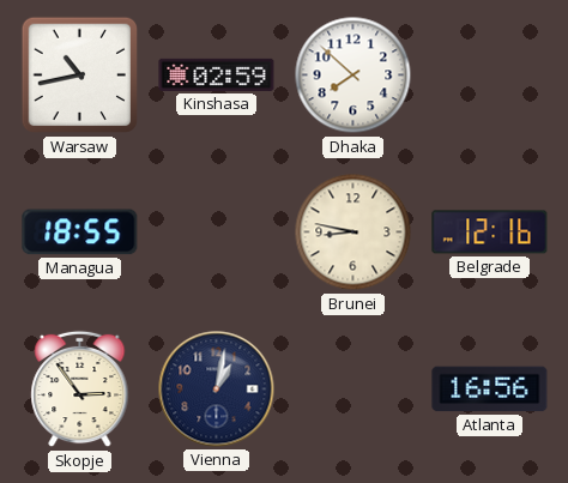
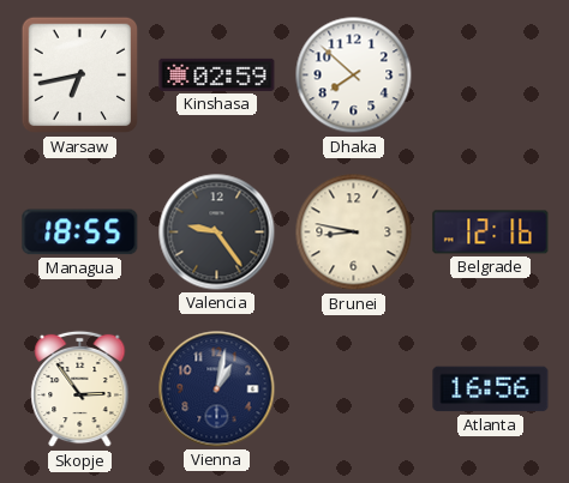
Warsaw: 10:43 -> 6:43 (80, 76)
Valencia: none -> 9:24 (217, 233)
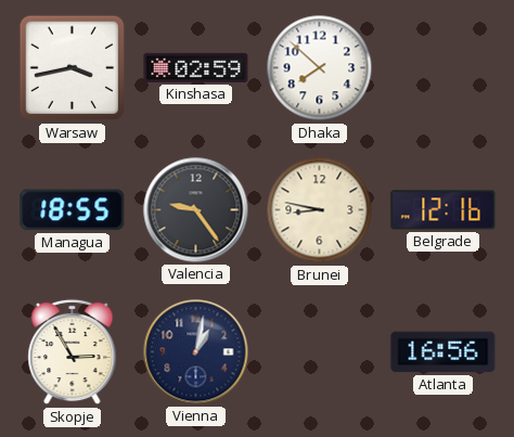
Warsaw: 6:43 -> 3:43 (73, 68)
Skopje: 2:54 -> 2:55 (73, 352)
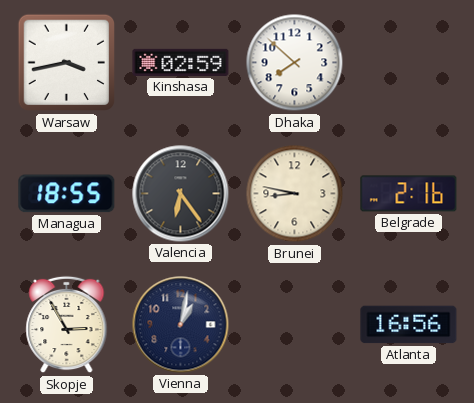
Valencia: 9:24 -> 6:24 (181, 194)
Belgrade: 12:16 -> 2:16 (409, 194)
